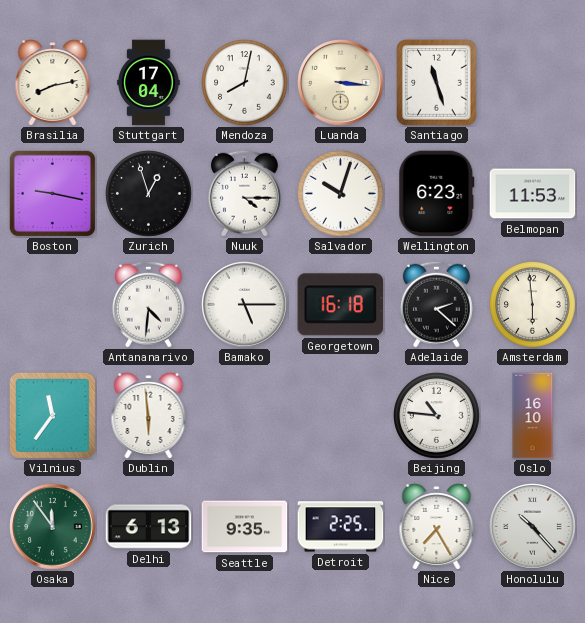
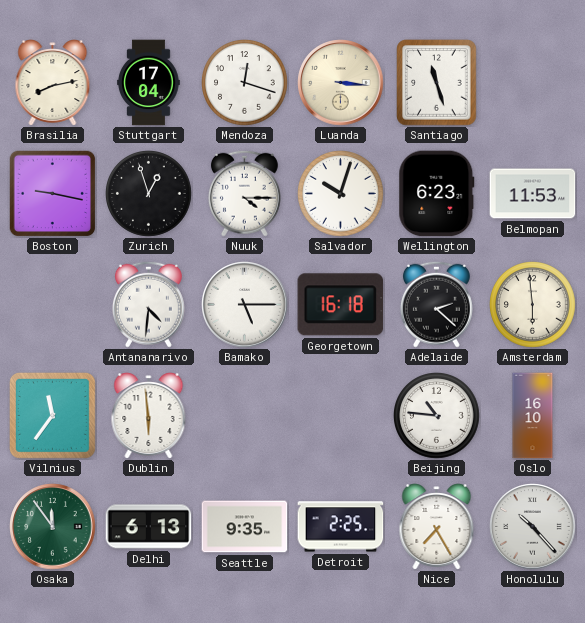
Mendoza: 8:02 -> 12:18 (245, 83)
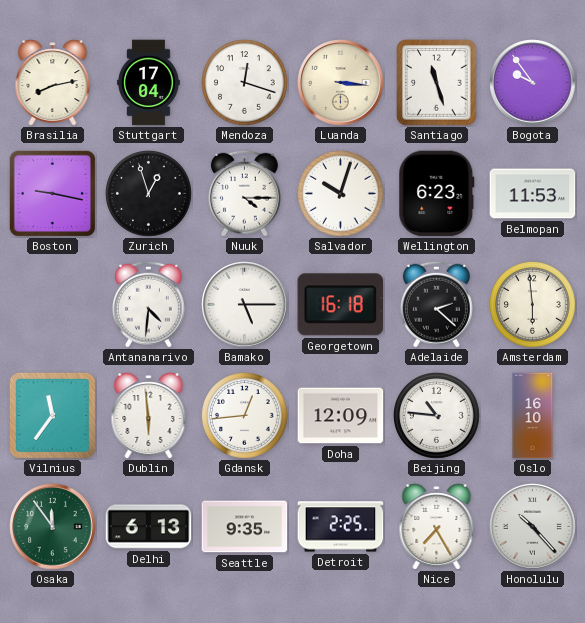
Bogota: none -> 9:54 (533, 83)
Gdansk: none -> 12:44 (245, 416)
Doha: none -> 12:09 (341, 416)
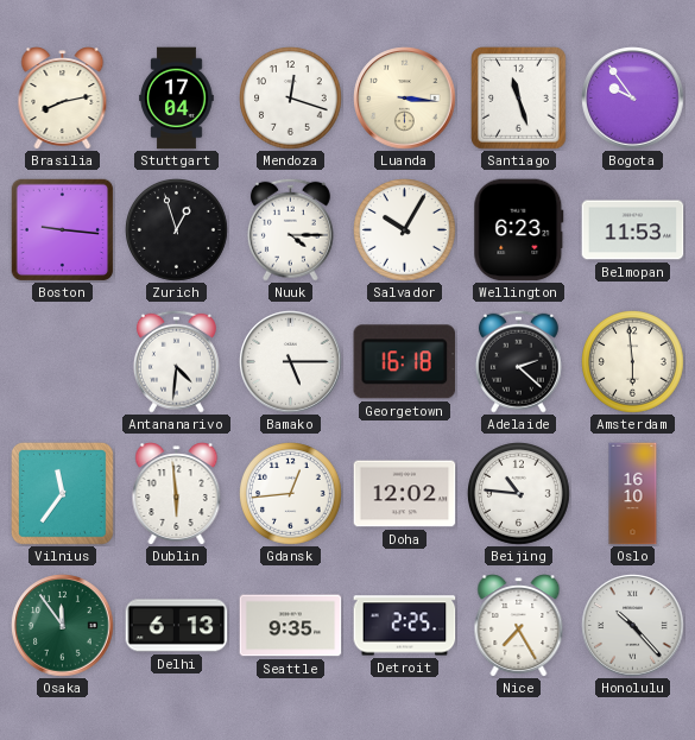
Boston: 9:17 -> 9:16 (62, 229)
Salvador: 10:03 -> 10:05 (405, 230)
Doha: 12:09 -> 12:02 (405, 494)
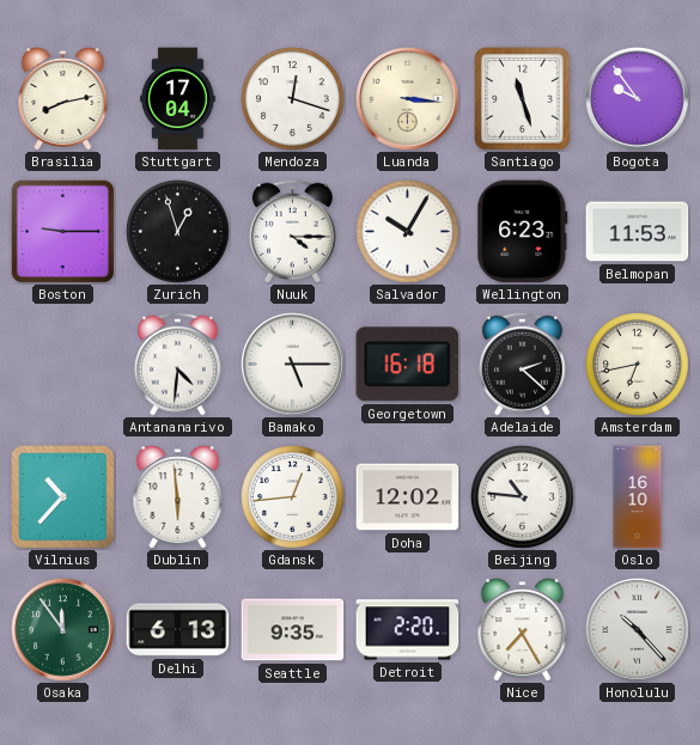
Boston: 9:16 -> 9:15 (62, 231)
Amsterdam: 5:59 -> 6:43 (638, 365)
Vilnius: 11:36 -> 10:37 (62, 496)
Detroit: 2:25 -> 2:20 (408, 630)
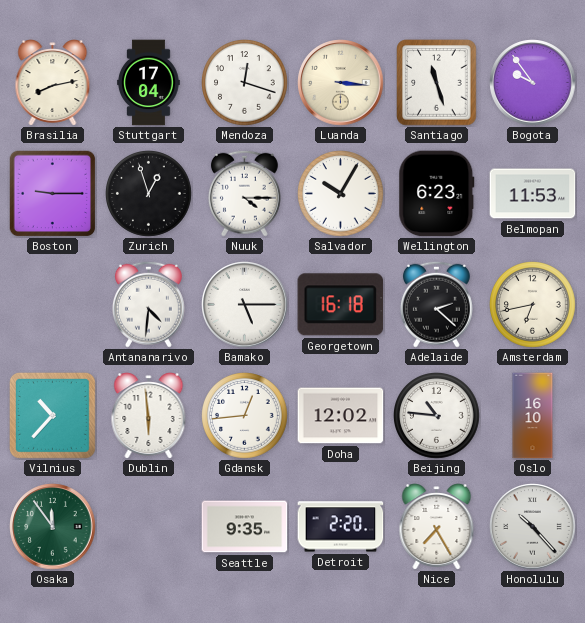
Delhi: 6:13 -> none (178, 630)
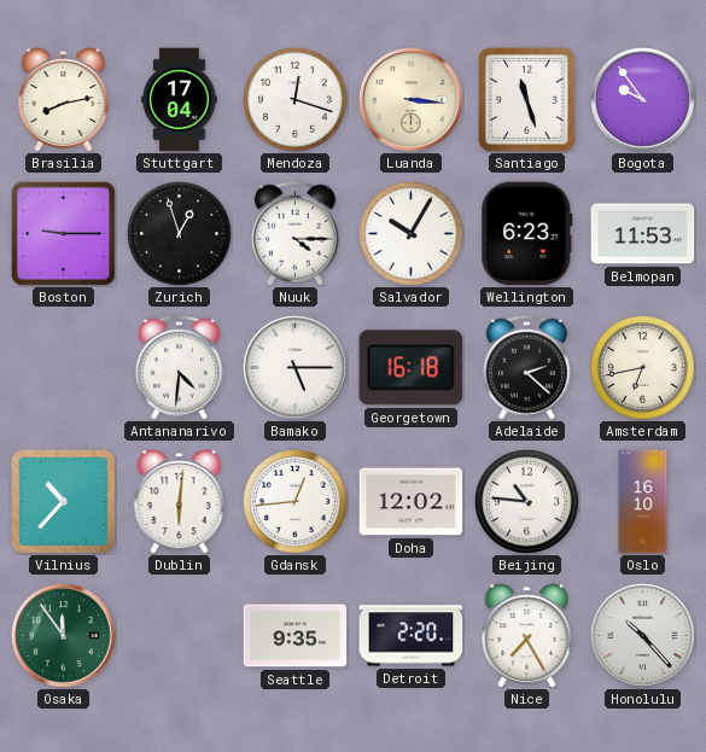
Dublin: 5:59 -> 6:01 (180, 502)
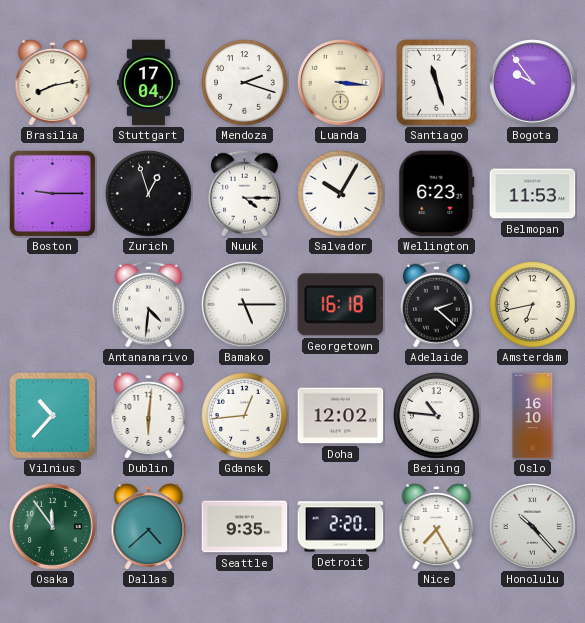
Mendoza: 12:18 -> 2:18 (245, 83)
Dallas: none -> 4:38 (149, 527)
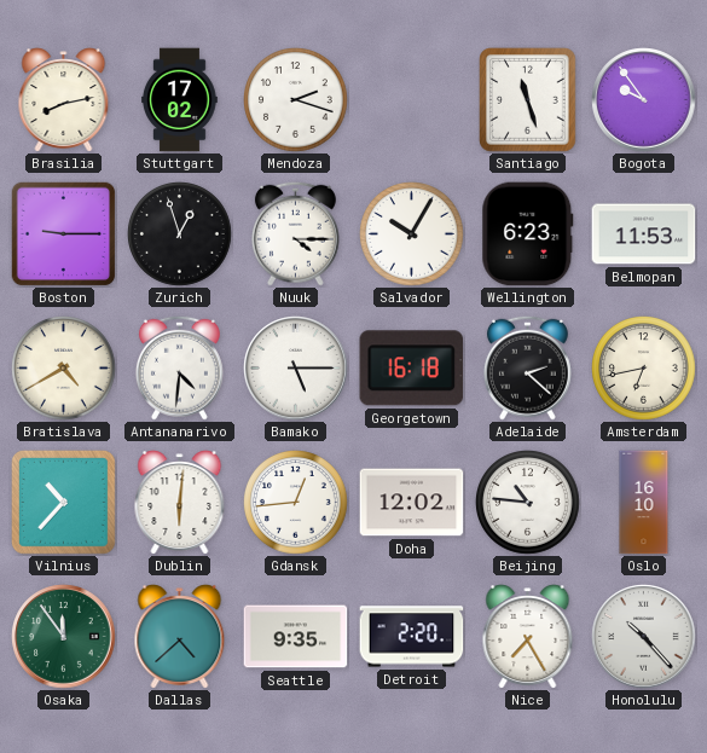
Stuttgart: 17:04 -> 17:02 (180, 100)
Luanda: 3:16 -> none (341, 83)
Bratislava: none -> 4:40 (64, 369)
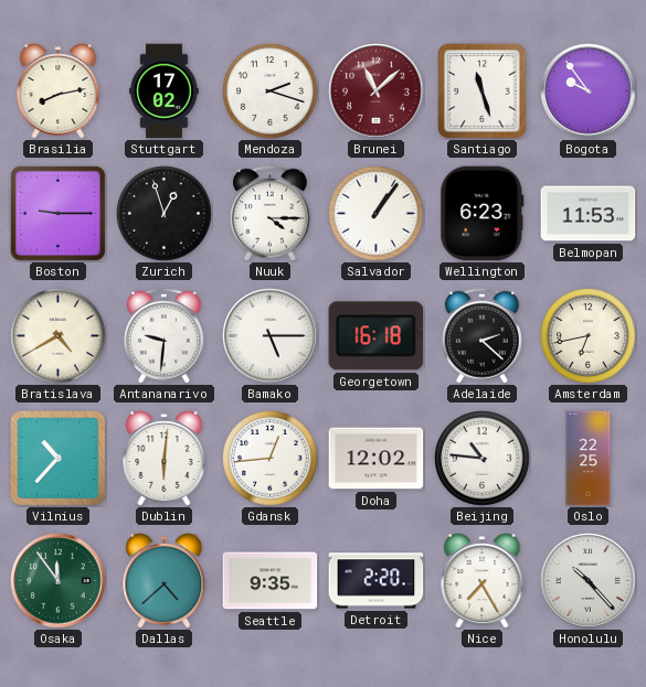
Brunei: none -> 11:08 (377, 92)
Salvador: 10:05 -> 1:06 (377, 214)
Antananarivo: 4:31 -> 9:31 (163, 335)
Oslo: 16:10 -> 22:25 (589, 459)
